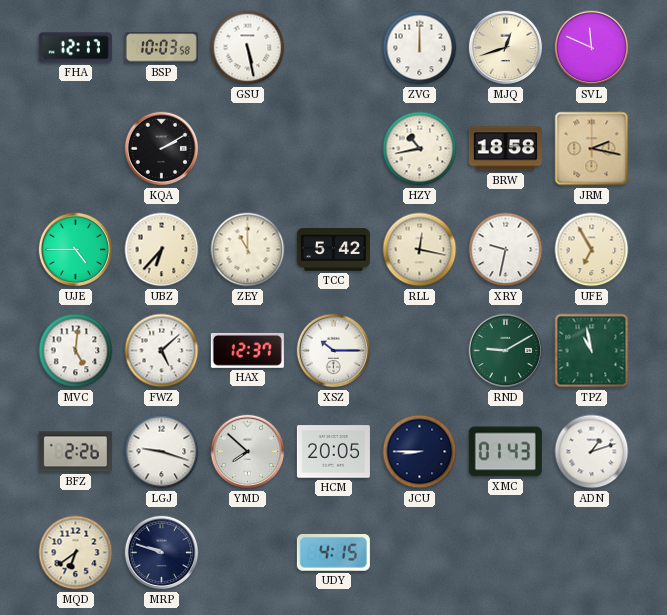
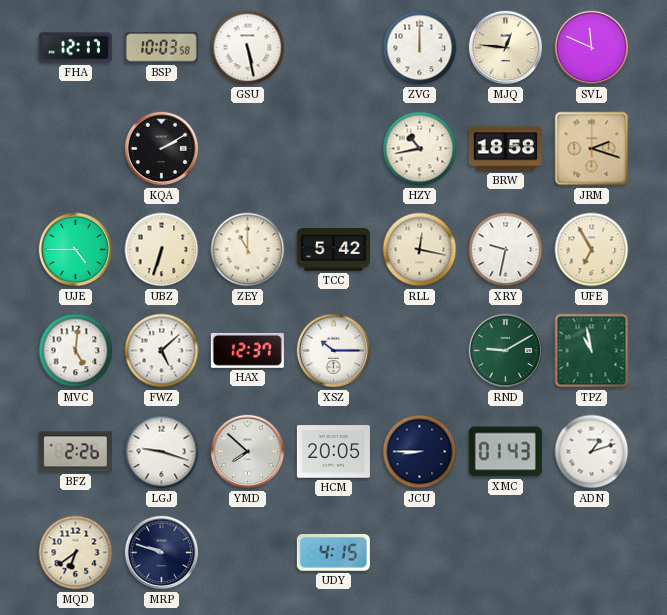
MJQ: 12:42 -> 12:46 (506, 48)
JRM: 2:17 -> 2:18 (592, 149)
UBZ: 6:37 -> 6:33 (162, 250)
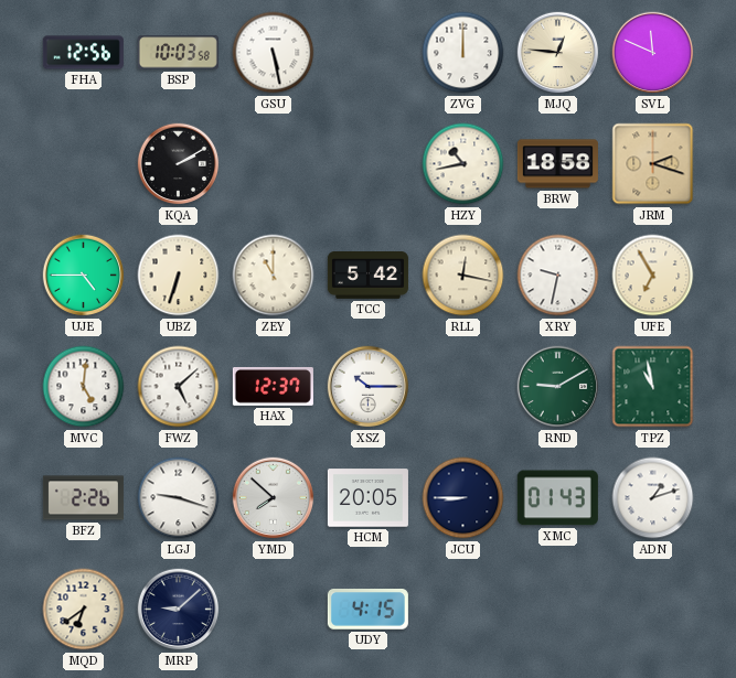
FHA: 12:17 -> 12:56 (83, 53)
MRP: 9:48 -> 9:08 (179, 610)
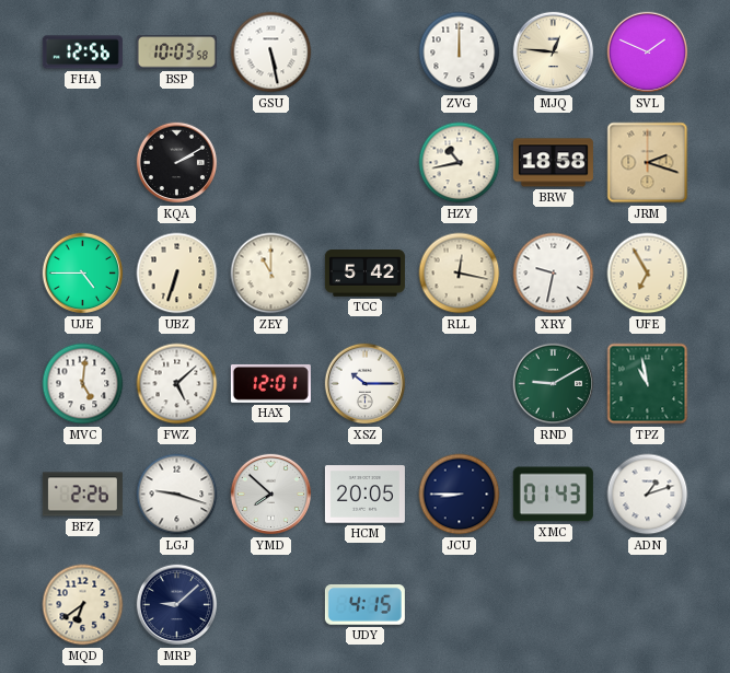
SVL: 11:49 -> 1:49 (648, 53)
HAX: 12:37 -> 12:01 (270, 383)
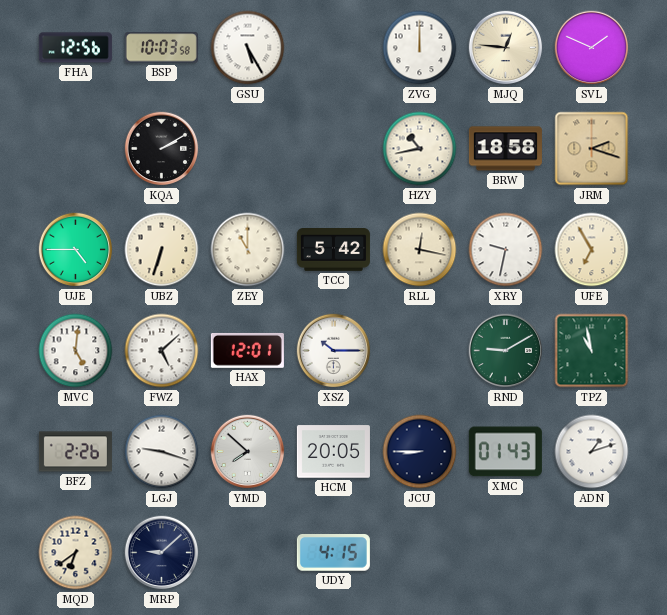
GSU: 5:28 -> 5:25 (248, 48)
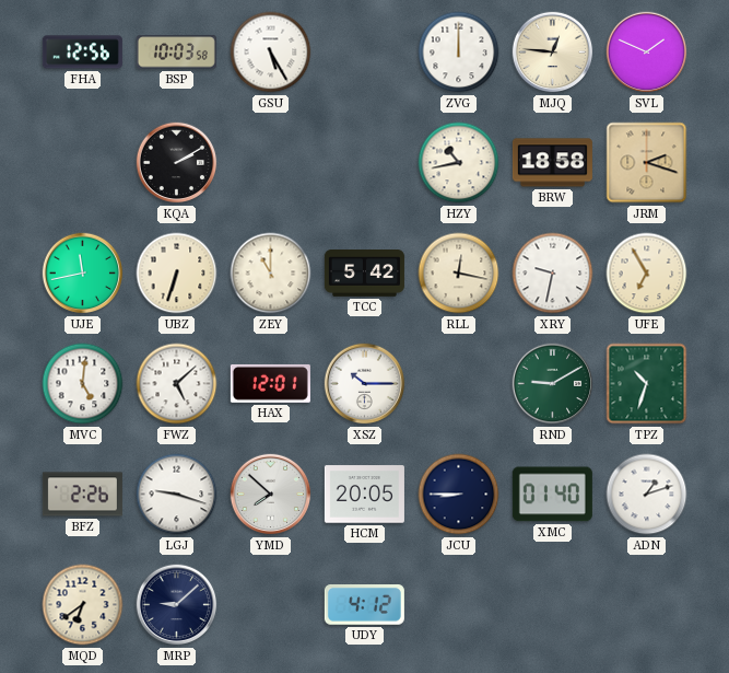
UJE: 4:45 -> 11:43 (83, 274)
TPZ: 10:58 -> 10:33 (647, 384)
XMC: 01:43 -> 01:40 (552, 495)
UDY: 4:15 -> 4:12 (364, 605)
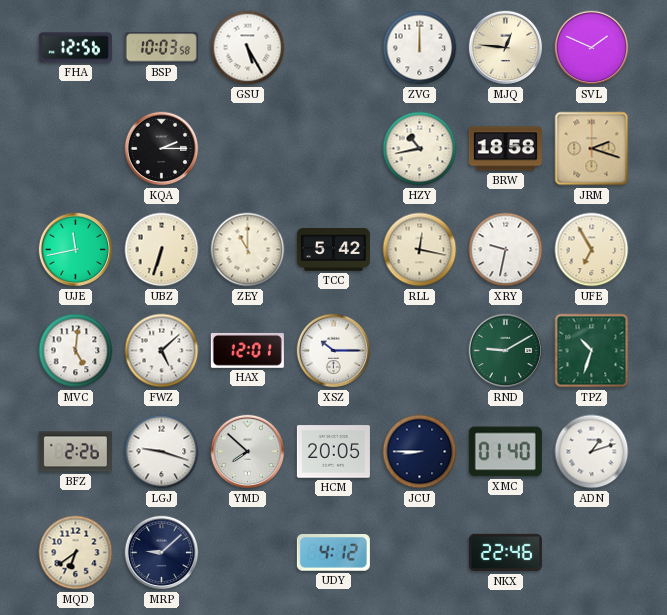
KQA: 2:10 -> 2:15 (162, 149)
NKX: none -> 22:46 (505, 553)
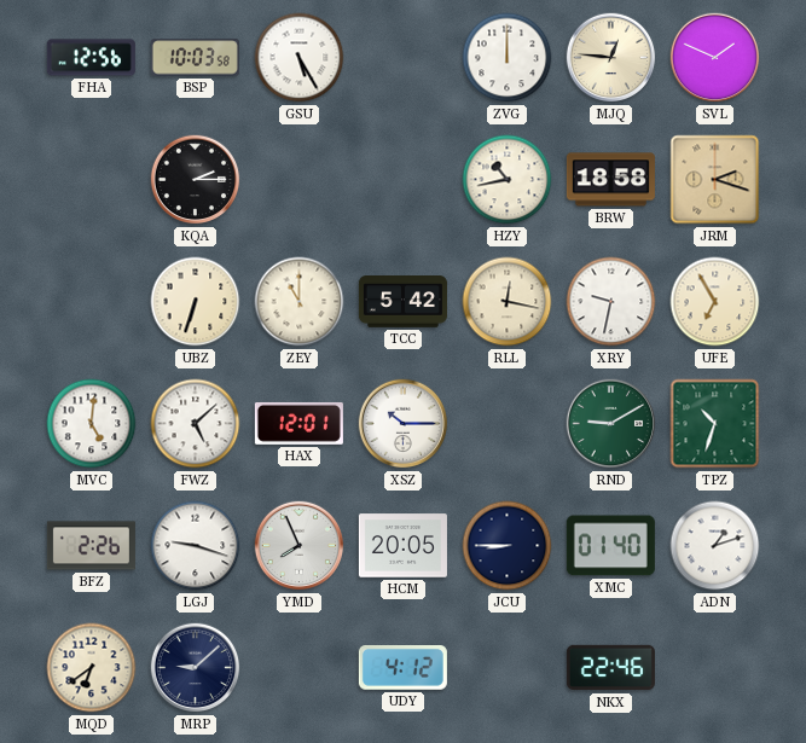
UJE: 11:43 -> none (76, 250)
YMD: 7:52 -> 7:56 (300, 546)
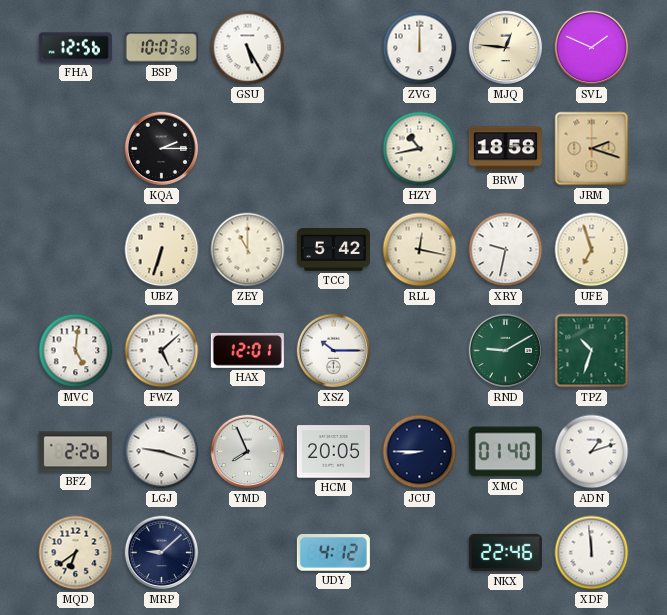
UFE: 6:55 -> 6:57 (592, 250)
XDF: none -> 11:59 (592, 553)
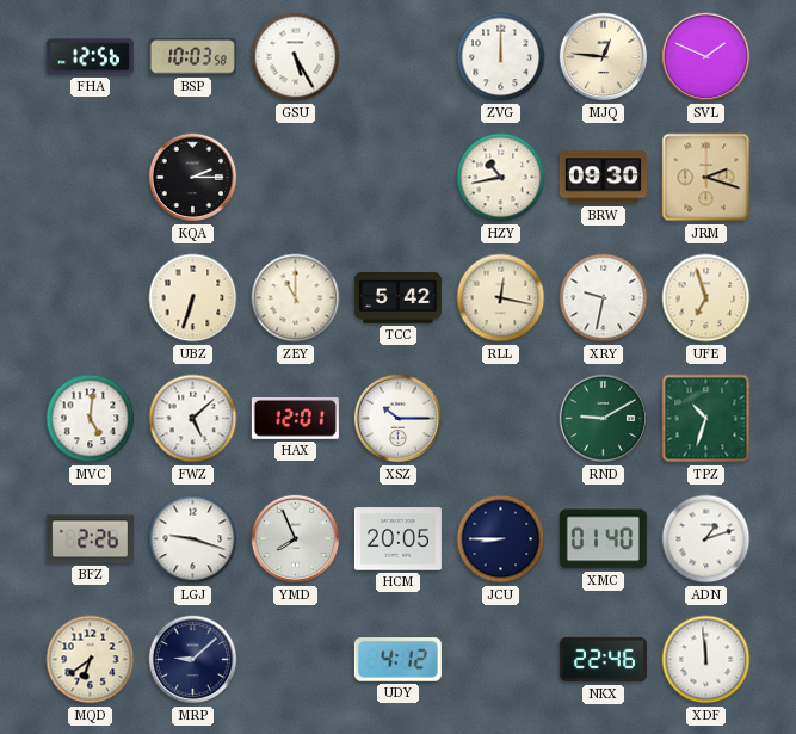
BRW: 18:58 -> 09:30 (603, 178)
